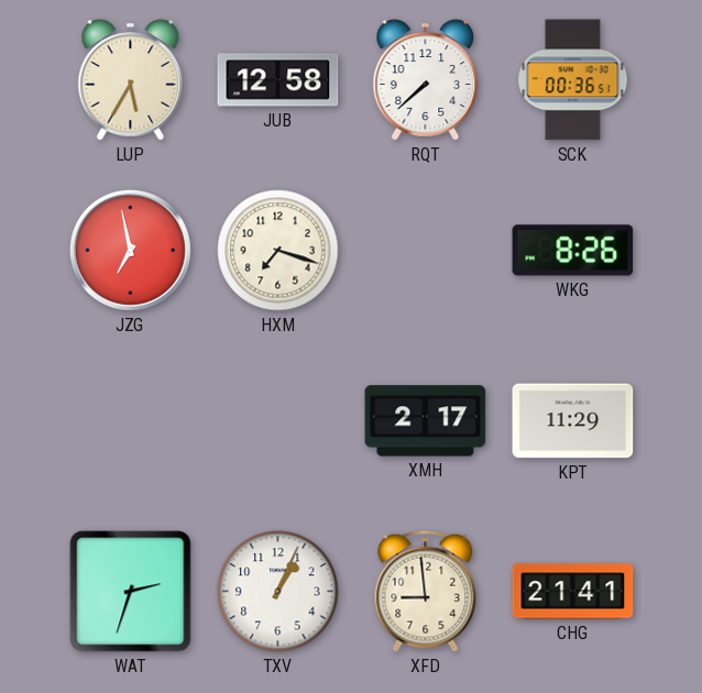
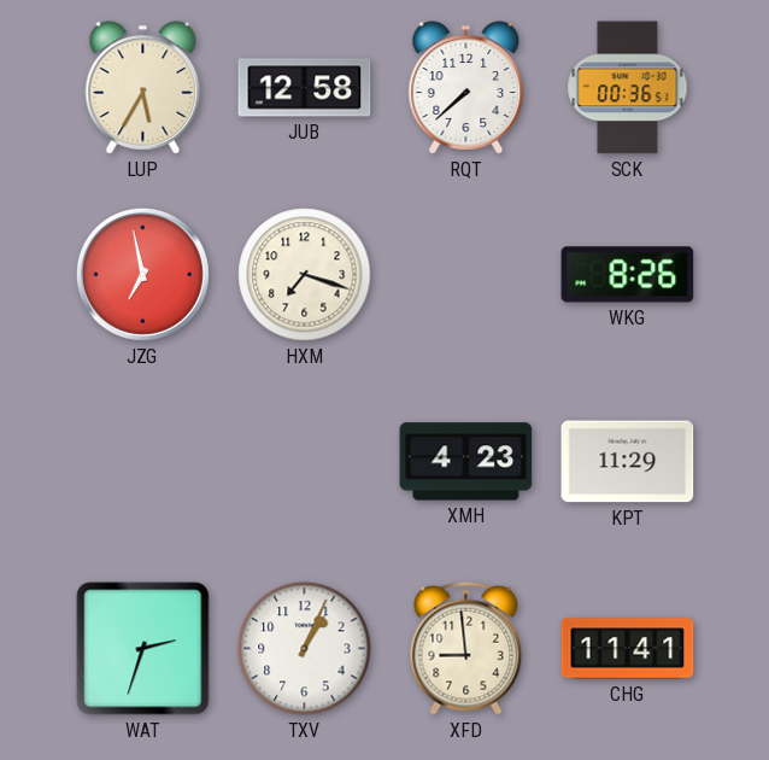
XMH: 2:17 -> 4:23 (466, 462)
CHG: 21:41 -> 11:41 (628, 649)
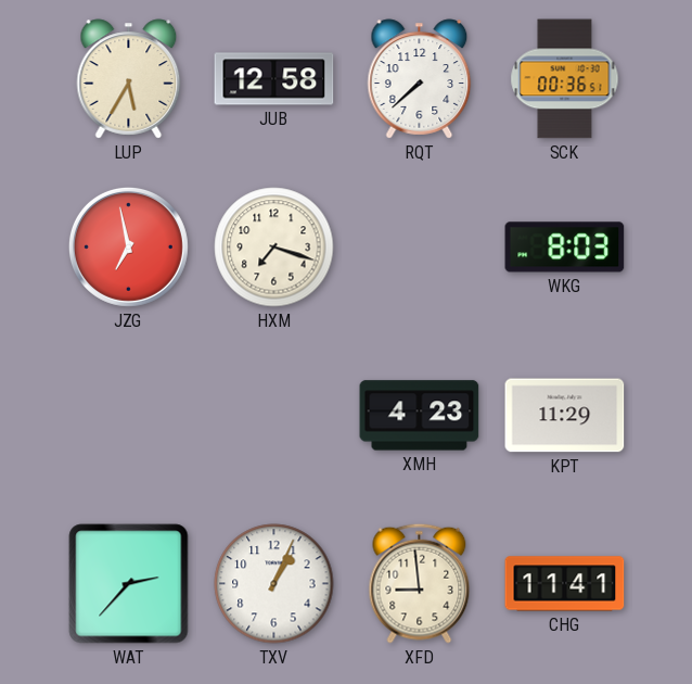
WKG: 8:26 -> 8:03 (565, 248)
WAT: 2:33 -> 2:37 (129, 584)
